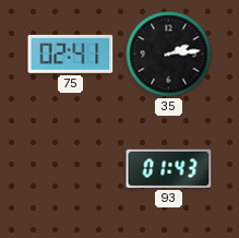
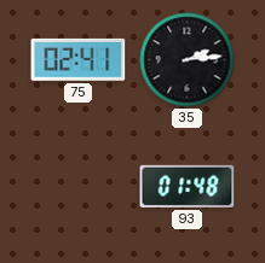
93: 01:43 -> 01:48 (188, 186)
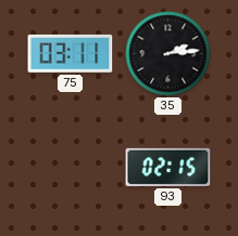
75: 02:41 -> 03:11 (71, 53)
93: 01:48 -> 02:15 (168, 167)
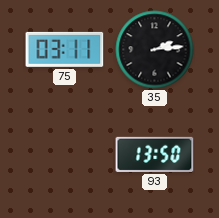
93: 02:15 -> 13:50 (155, 154)
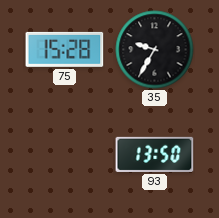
75: 03:11 -> 15:28 (65, 49)
35: 2:14 -> 9:35 (155, 50)
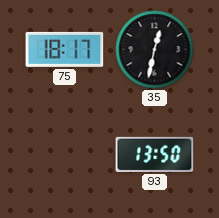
75: 15:28 -> 18:17 (65, 49)
35: 9:35 -> 12:32 (155, 50)
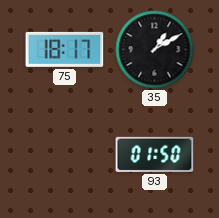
35: 12:32 -> 1:10 (155, 50)
93: 13:50 -> 01:50 (155, 154)
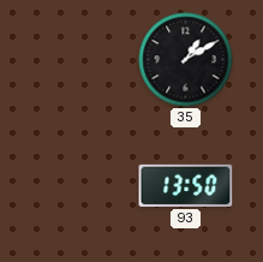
75: 18:17 -> none (65, 49)
93: 01:50 -> 13:50 (186, 185)
